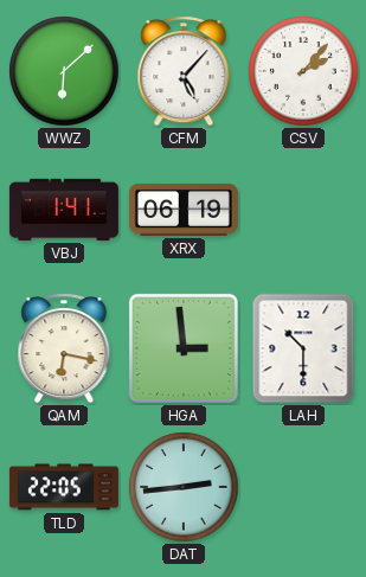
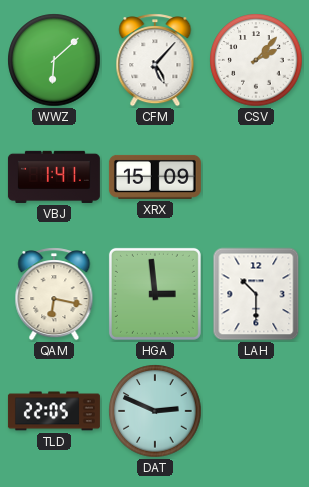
XRX: 06:19 -> 15:09 (155, 177)
DAT: 2:44 -> 2:49 (155, 411)
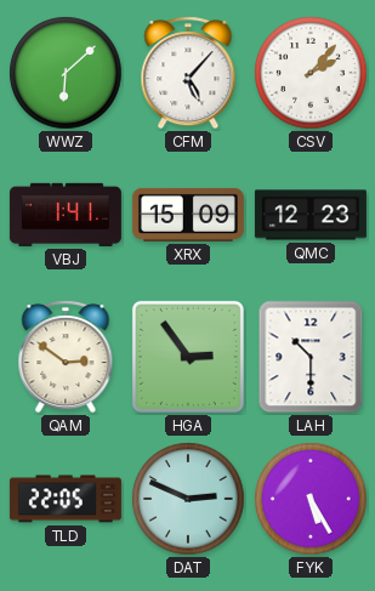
QMC: none -> 12:23 (311, 215)
QAM: 6:17 -> 2:51 (66, 357)
HGA: 2:59 -> 2:54 (188, 357)
FYK: none -> 5:25 (311, 499)
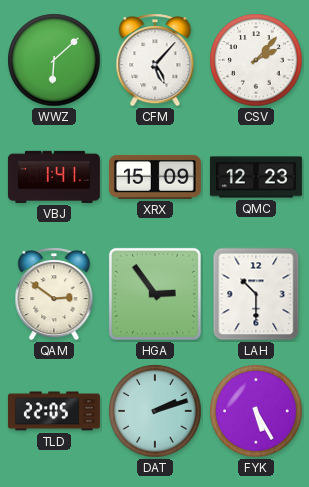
DAT: 2:49 -> 2:12 (155, 411)
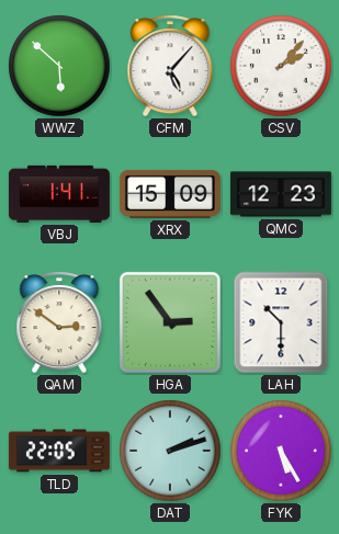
WWZ: 6:08 -> 5:52 (59, 66)
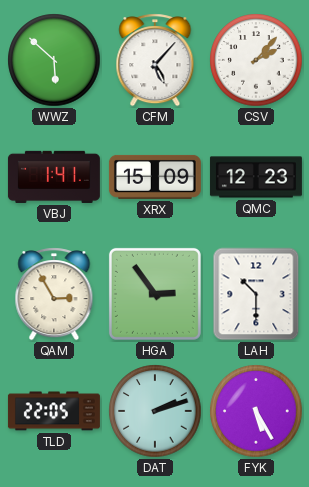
QAM: 2:51 -> 2:55 (54, 294)
